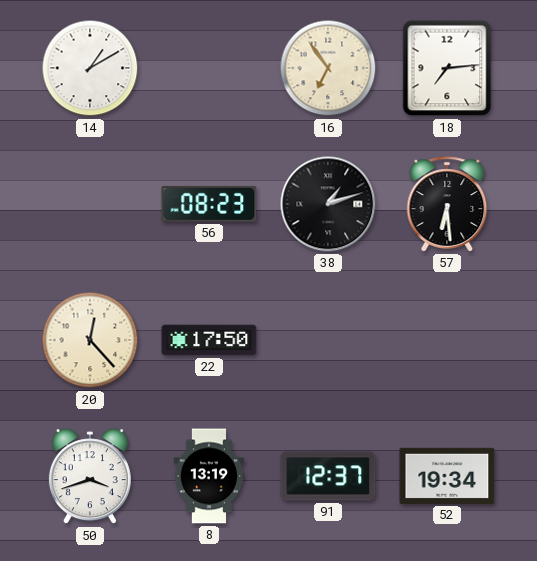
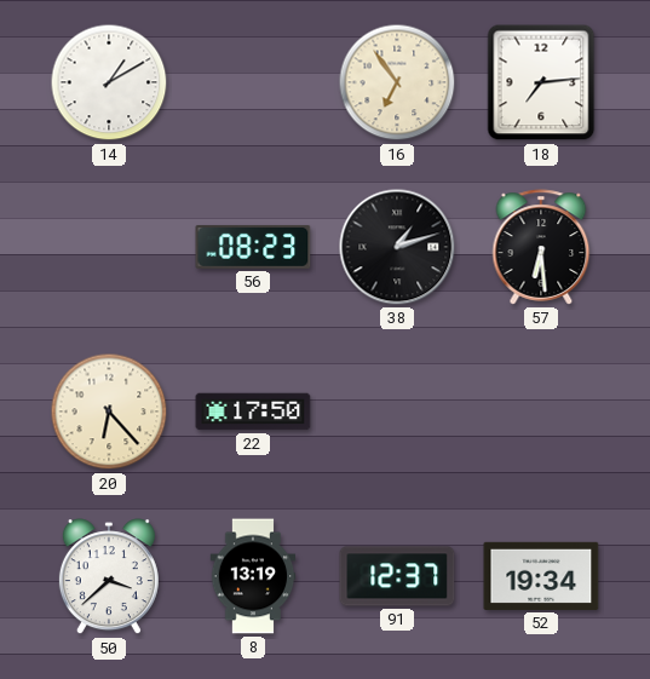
20: 12:23 -> 6:23 (109, 412)
50: 3:42 -> 3:38 (109, 577)
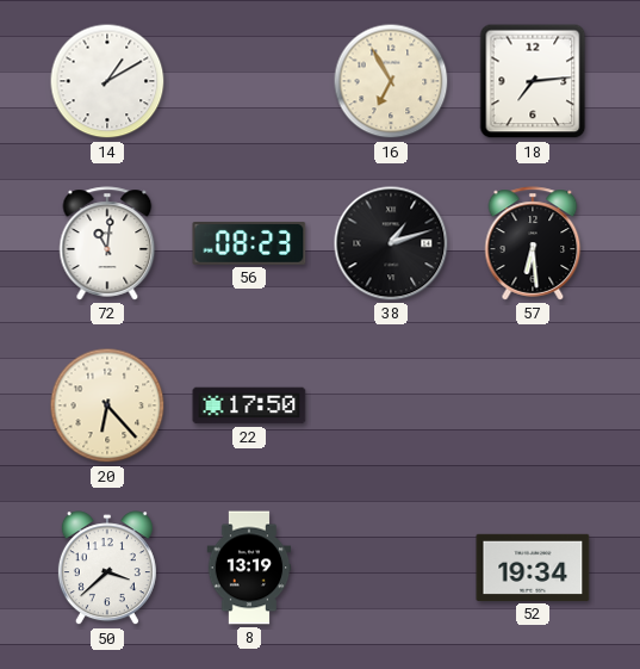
16: 6:54 -> 6:55 (391, 81)
72: none -> 11:01 (107, 243)
91: 12:37 -> none (397, 576)
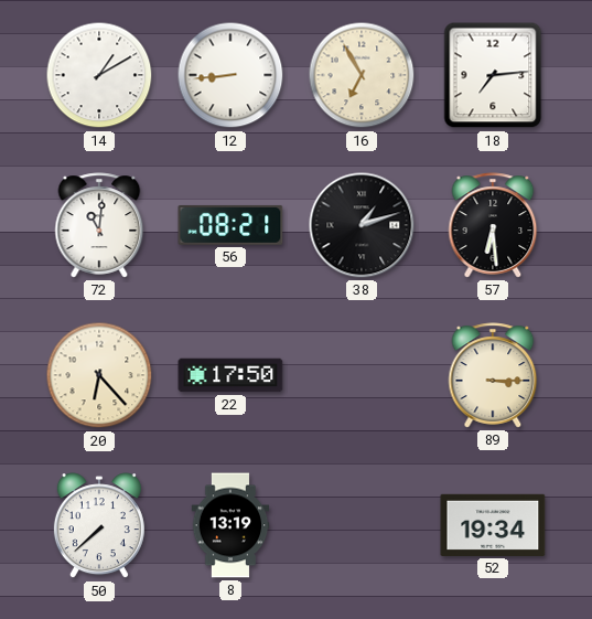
12: none -> 8:44 (230, 75)
56: 08:23 -> 08:21 (230, 225)
89: none -> 3:15 (493, 375)
50: 3:38 -> 7:38 (99, 526)
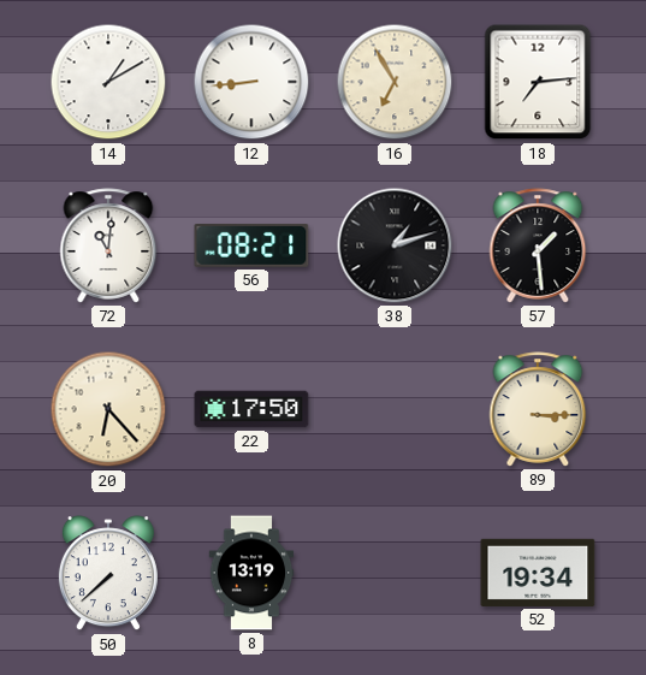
57: 6:29 -> 1:29 (538, 245)
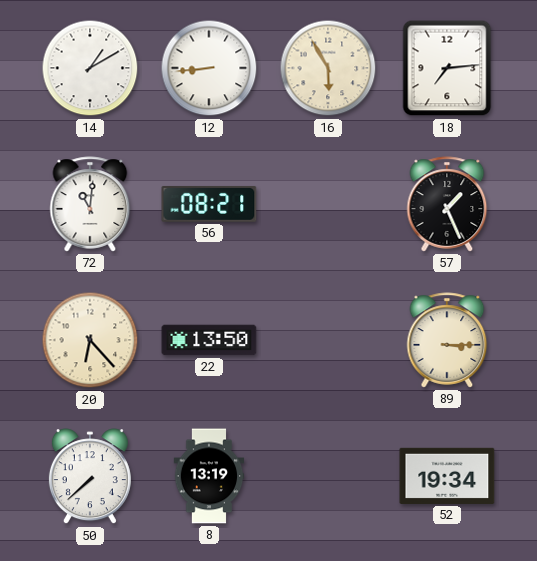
16: 6:55 -> 5:55 (328, 68)
38: 1:12 -> none (395, 245)
57: 1:29 -> 1:26 (447, 204)
22: 17:50 -> 13:50 (209, 340)
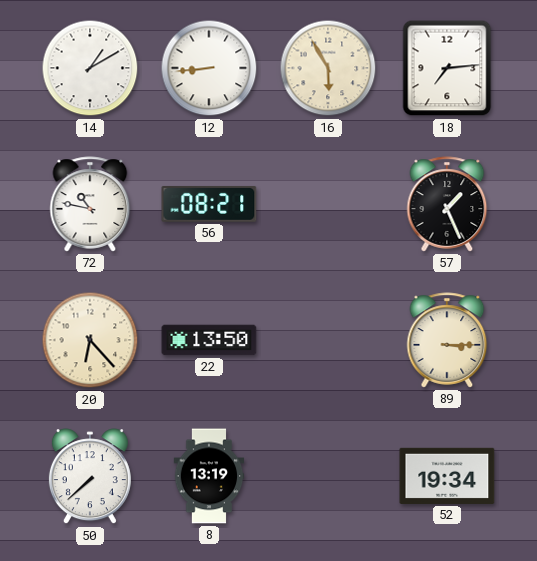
72: 11:01 -> 10:47 (90, 204)
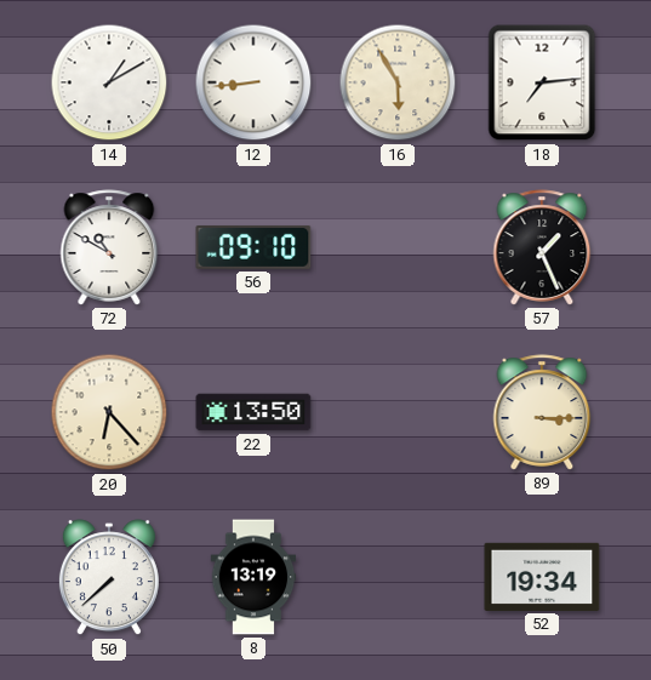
72: 10:47 -> 10:50 (109, 247)
56: 08:21 -> 09:10 (253, 247)
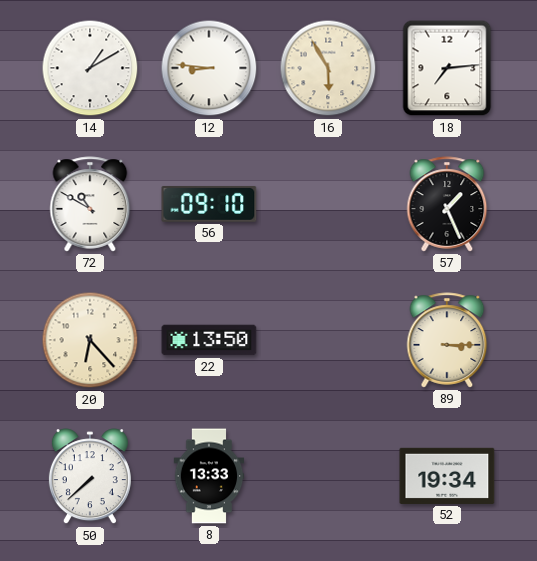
12: 8:44 -> 8:46 (209, 68)
8: 13:19 -> 13:33 (209, 476)
